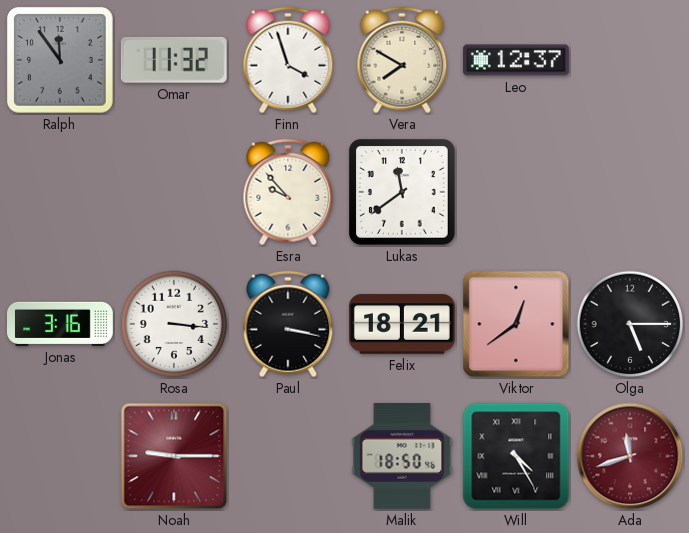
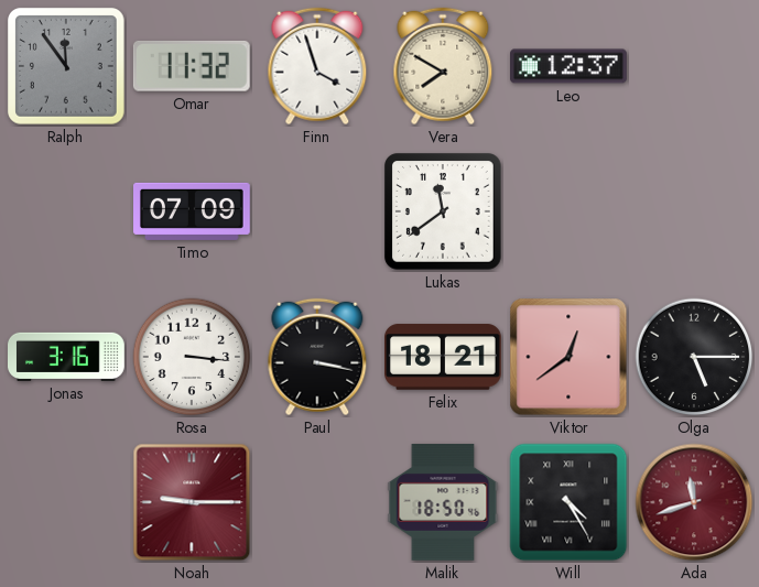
Timo: none -> 07:09 (193, 211)
Esra: 9:53 -> none (288, 192)
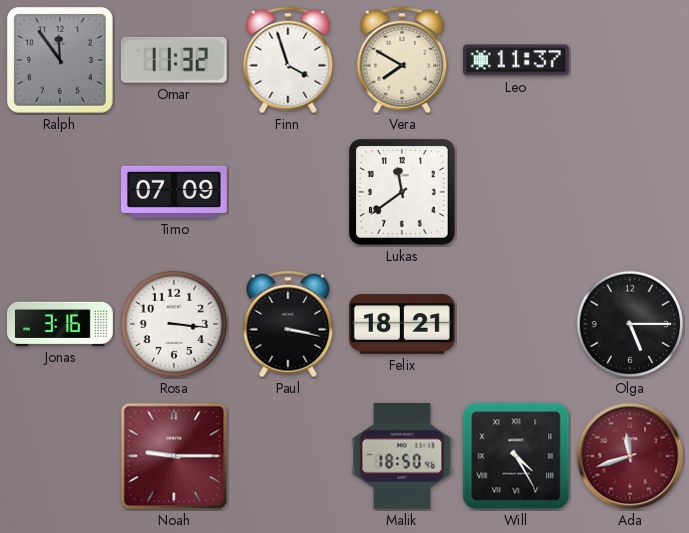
Leo: 12:37 -> 11:37 (517, 60)
Viktor: 12:39 -> none (568, 357)
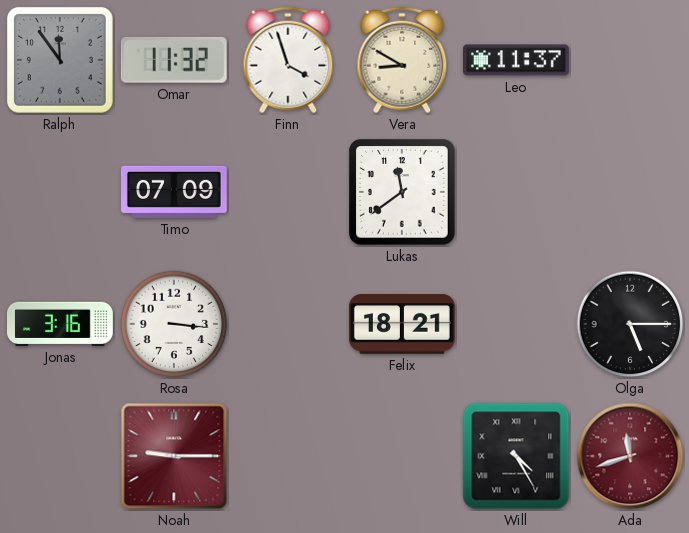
Vera: 7:50 -> 8:50 (402, 60)
Paul: 3:17 -> none (288, 324)
Malik: 18:50 -> none (402, 456)
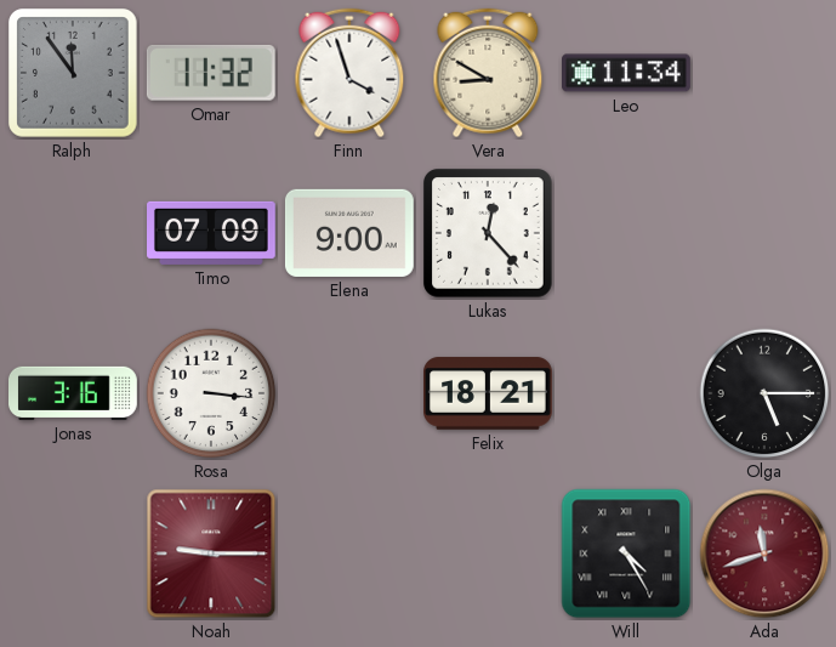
Leo: 11:37 -> 11:34 (627, 73)
Elena: none -> 9:00 (349, 233)
Lukas: 11:39 -> 12:23 (489, 234)
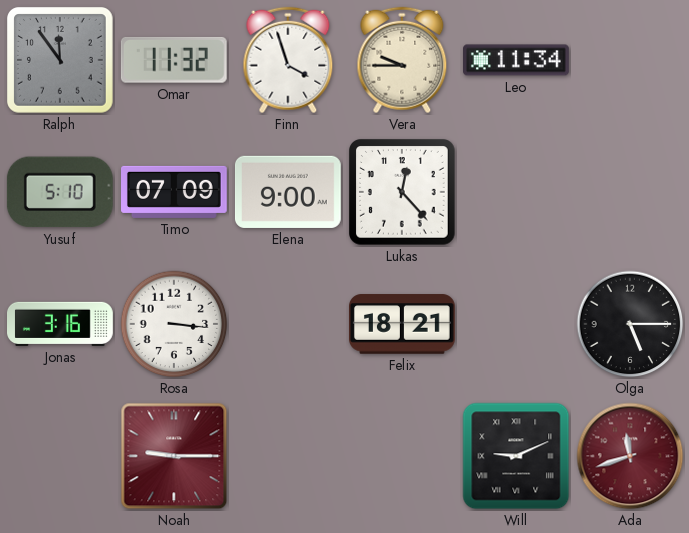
Vera: 8:50 -> 9:45 (402, 60)
Yusuf: none -> 5:10 (60, 192)
Will: 4:25 -> 9:11 (516, 456)
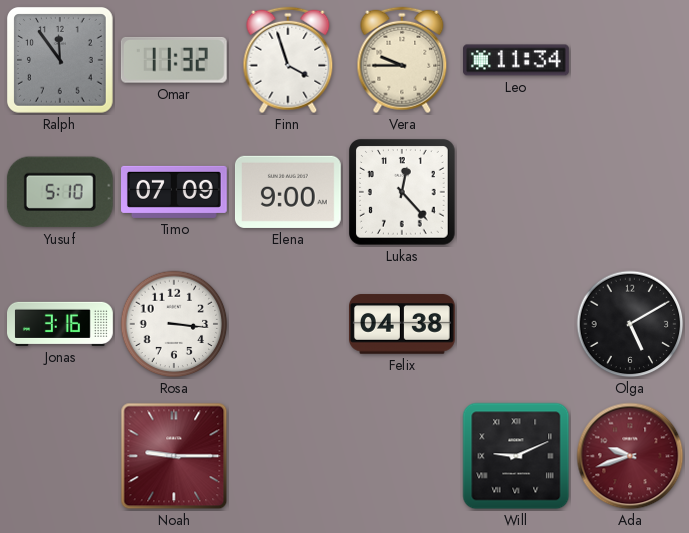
Felix: 18:21 -> 04:38 (403, 324)
Olga: 5:15 -> 5:10 (630, 324)
Ada: 11:42 -> 9:42 (630, 456)
